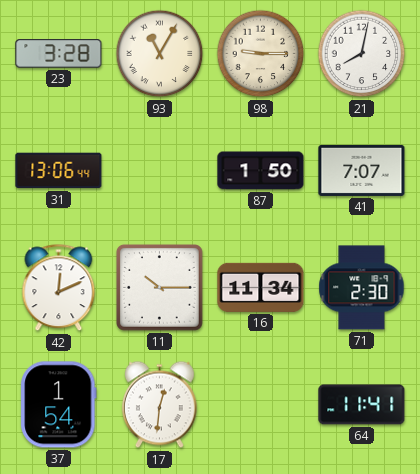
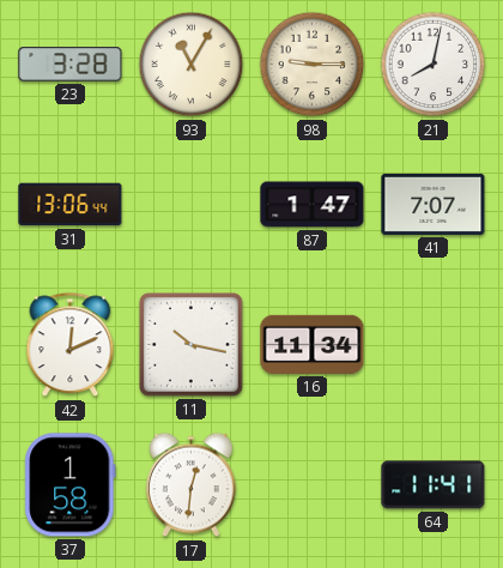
87: 1:50 -> 1:47 (313, 205)
11: 10:15 -> 10:17 (190, 344)
71: 2:30 -> none (362, 288)
37: 1:54 -> 1:58 (71, 485)
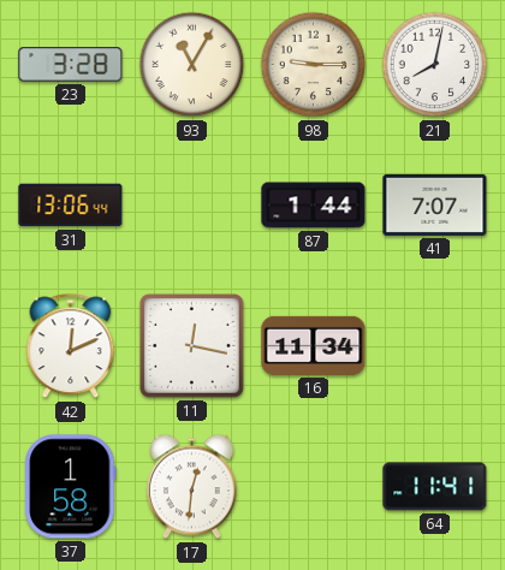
87: 1:47 -> 1:44 (314, 206)
11: 10:17 -> 12:17 (191, 345)
